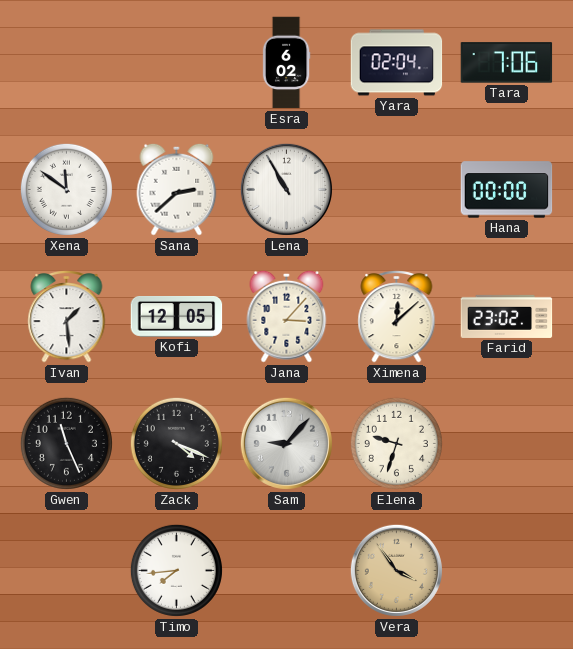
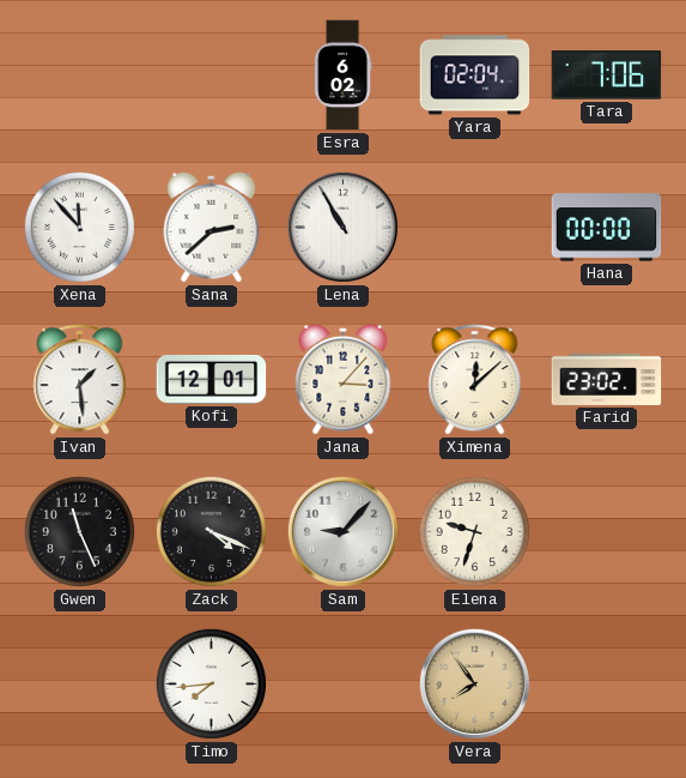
Xena: 11:51 -> 11:53 (79, 227)
Kofi: 12:05 -> 12:01 (212, 380)
Vera: 3:54 -> 7:54 (474, 683)
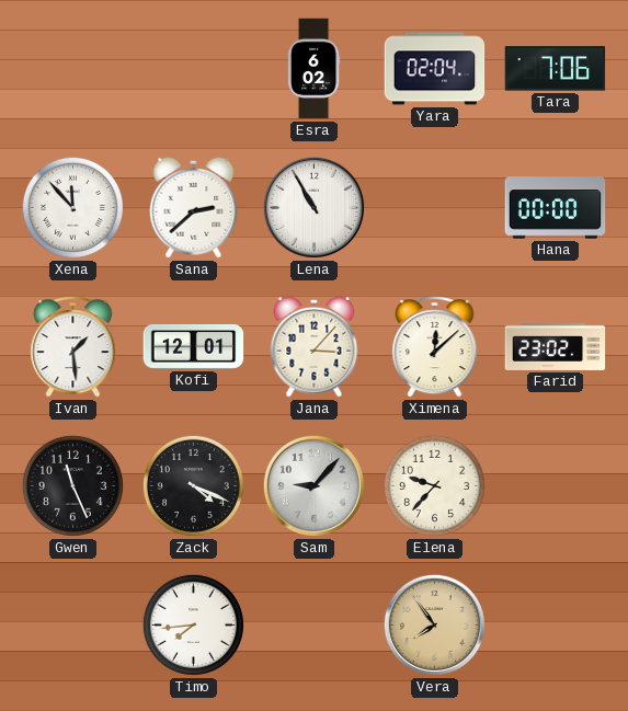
Elena: 9:33 -> 9:37 (434, 485)
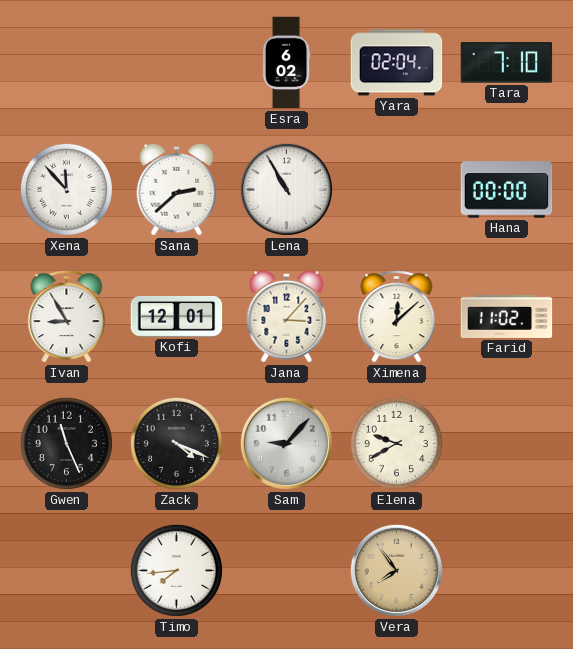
Tara: 7:06 -> 7:10 (507, 63)
Ivan: 1:29 -> 8:55 (67, 316)
Farid: 23:02 -> 11:02 (507, 316)
Elena: 9:37 -> 9:40 (396, 443)
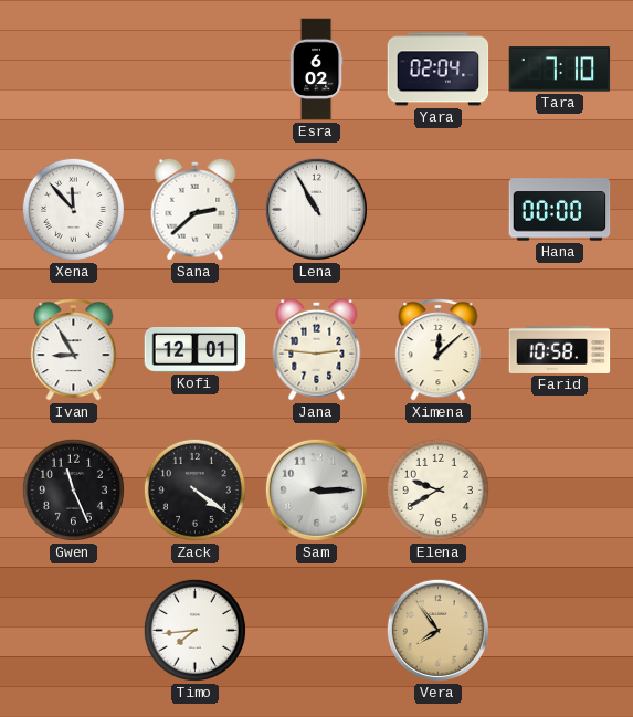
Jana: 3:07 -> 2:46 (317, 349)
Farid: 11:02 -> 10:58 (560, 349)
Zack: 4:19 -> 4:21 (194, 489)
Sam: 9:07 -> 3:15 (316, 489)
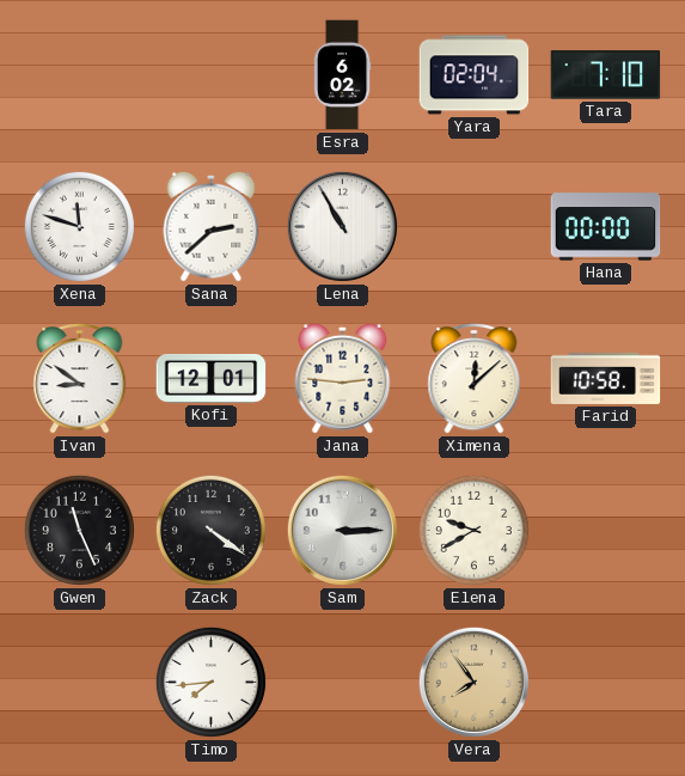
Xena: 11:53 -> 11:48 (79, 226)
Ivan: 8:55 -> 8:51 (80, 378)
